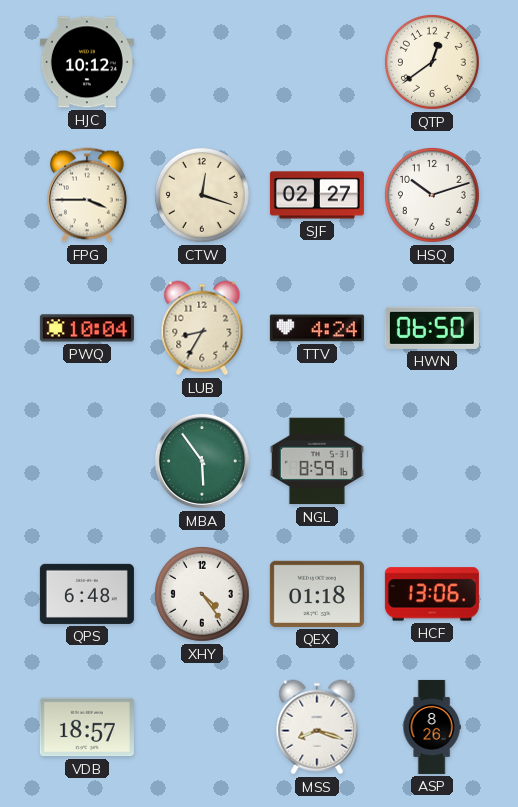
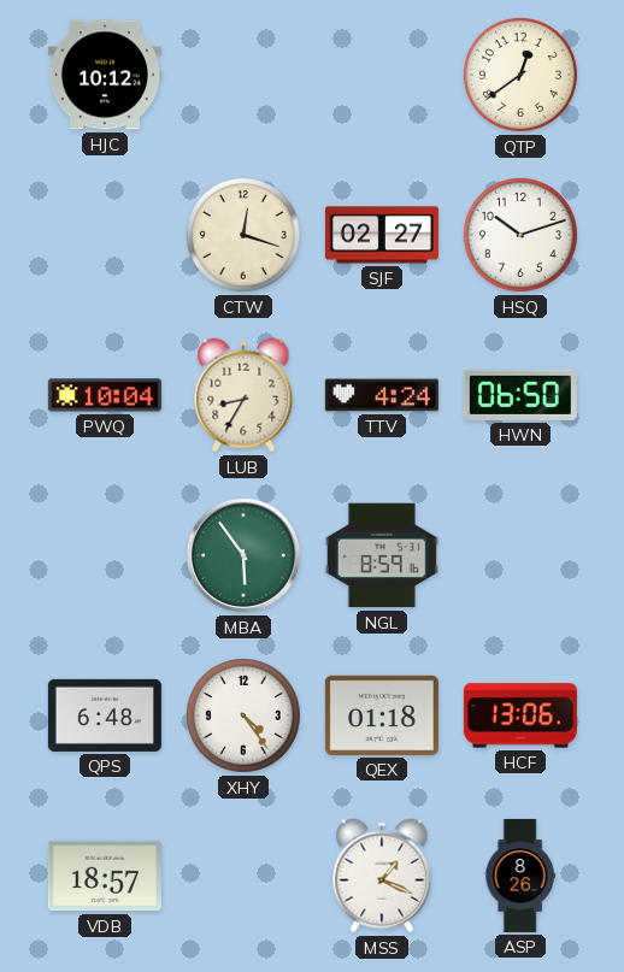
FPG: 3:45 -> none (87, 195)
MSS: 8:18 -> 1:19 (382, 876)
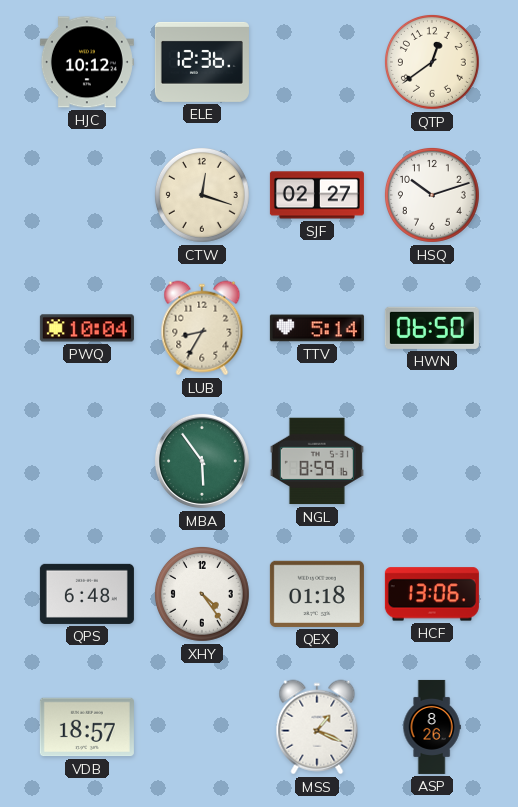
ELE: none -> 12:36 (202, 62)
TTV: 4:24 -> 5:14 (317, 328)
